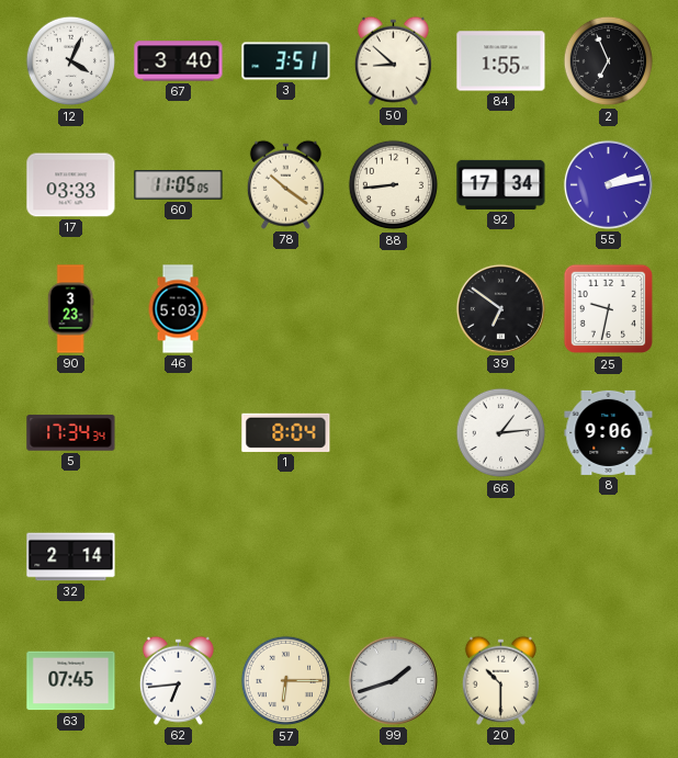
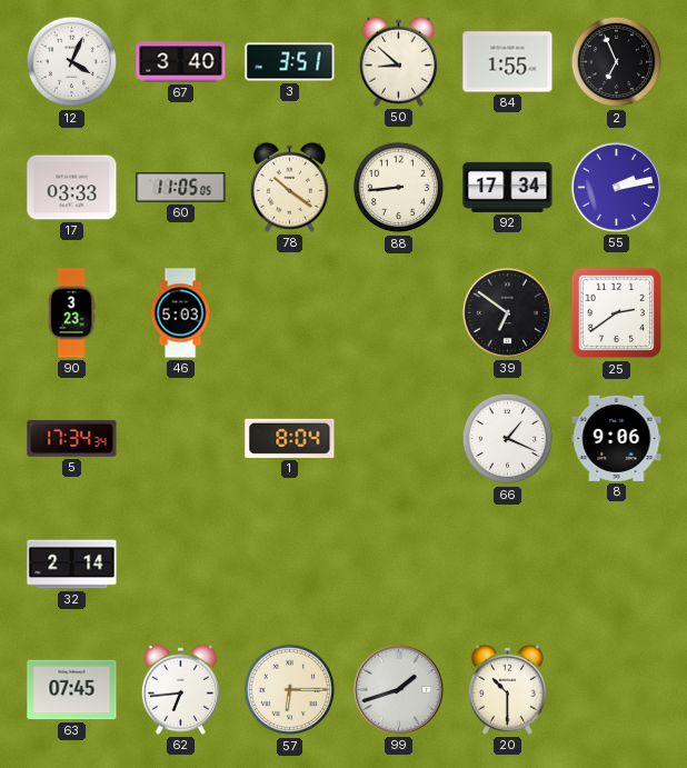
25: 9:32 -> 2:39 (617, 313)
66: 1:14 -> 1:19 (508, 439)
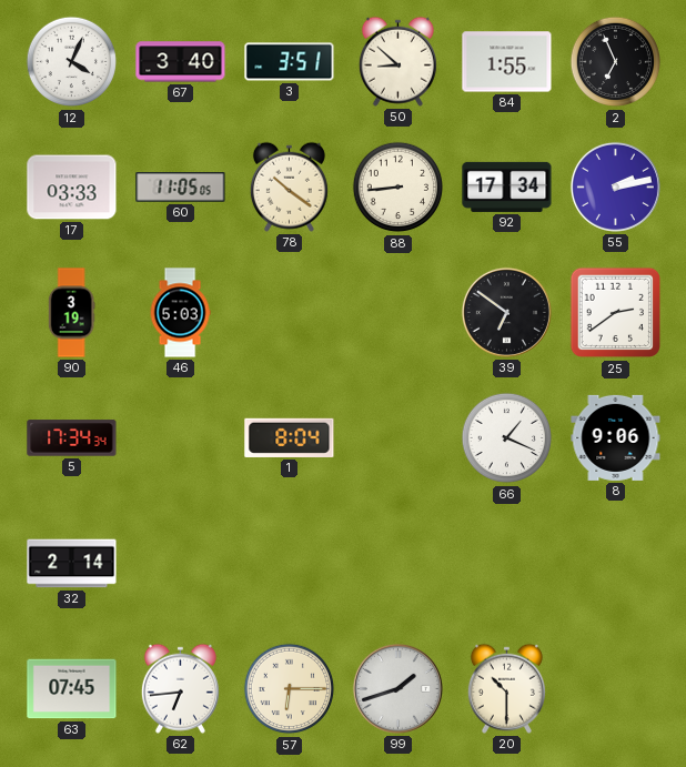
90: 3:23 -> 3:19 (71, 313)
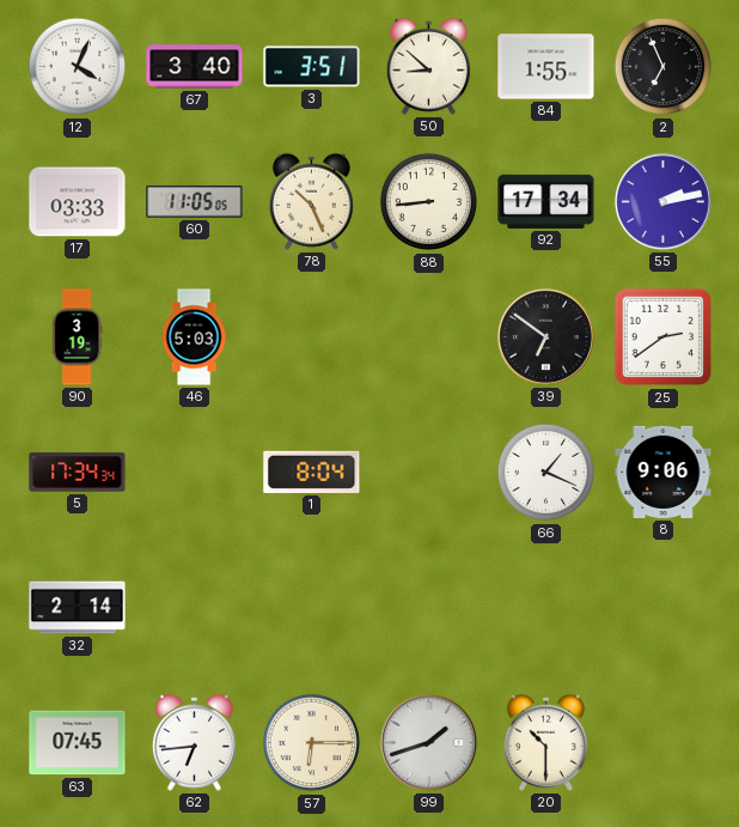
78: 10:21 -> 10:26 (311, 201)
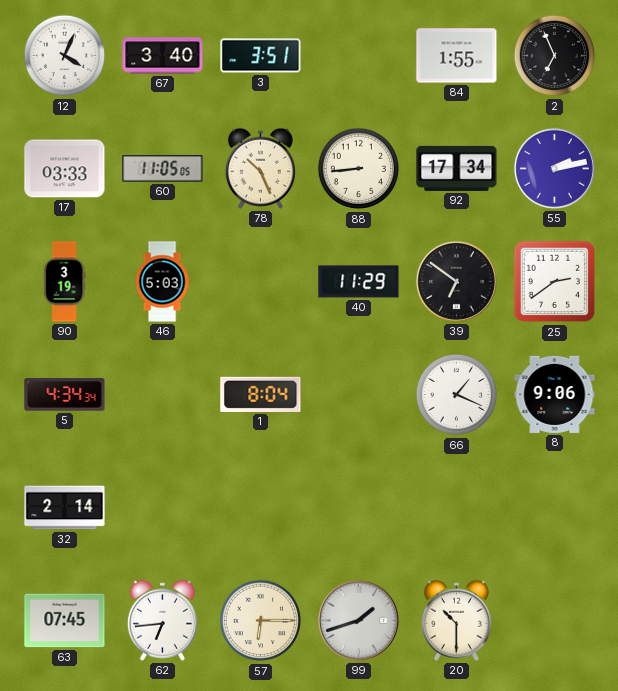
50: 8:52 -> none (428, 66)
40: none -> 11:29 (359, 282)
5: 17:34 -> 4:34 (65, 395)
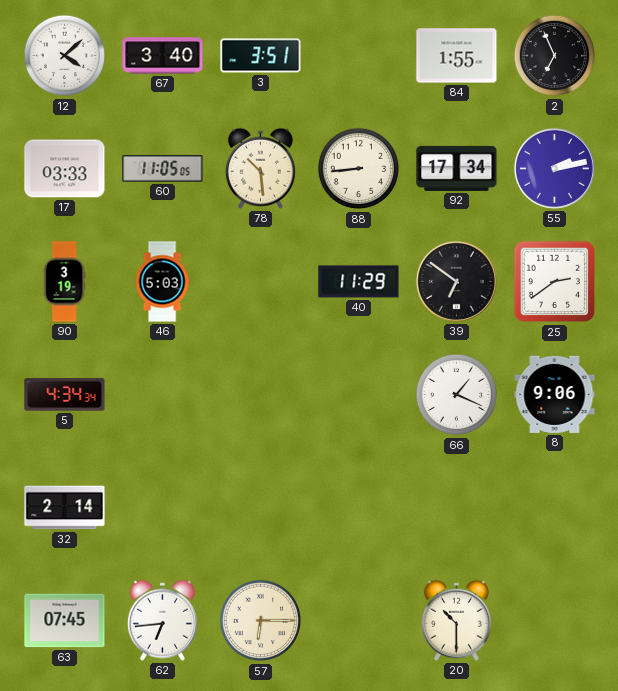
12: 4:04 -> 4:08 (65, 56)
78: 10:26 -> 10:29 (260, 168)
1: 8:04 -> none (261, 394)
99: 1:42 -> none (358, 620)
